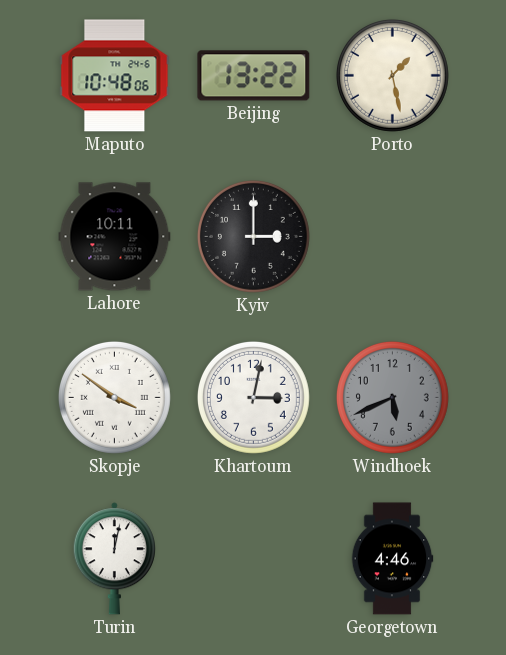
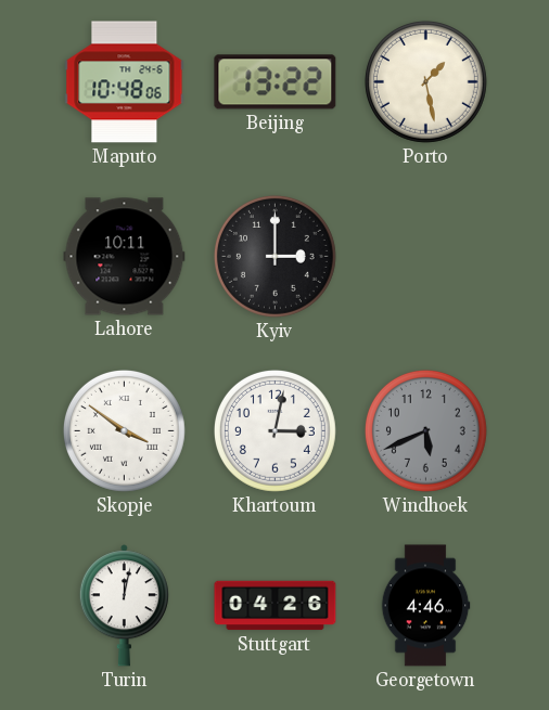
Stuttgart: none -> 04:26 (276, 606)
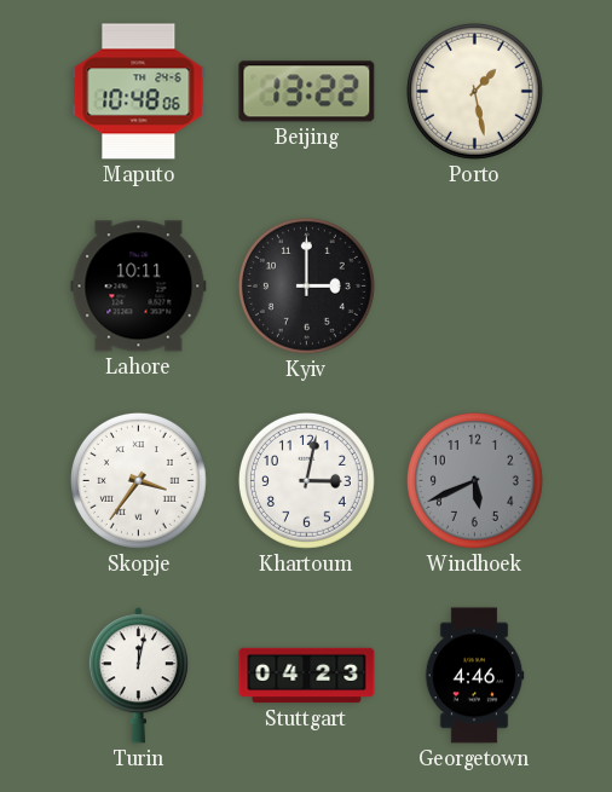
Skopje: 3:51 -> 3:36 (138, 480)
Stuttgart: 04:26 -> 04:23 (307, 676)
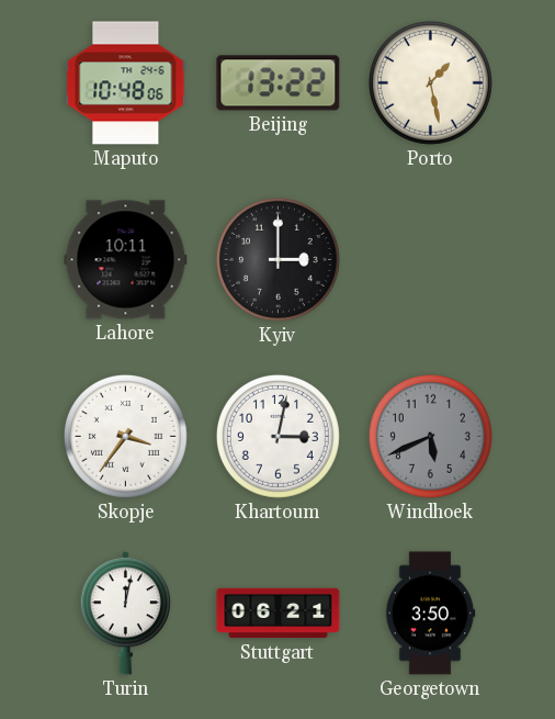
Stuttgart: 04:23 -> 06:21 (279, 614)
Georgetown: 4:46 -> 3:50 (430, 614)
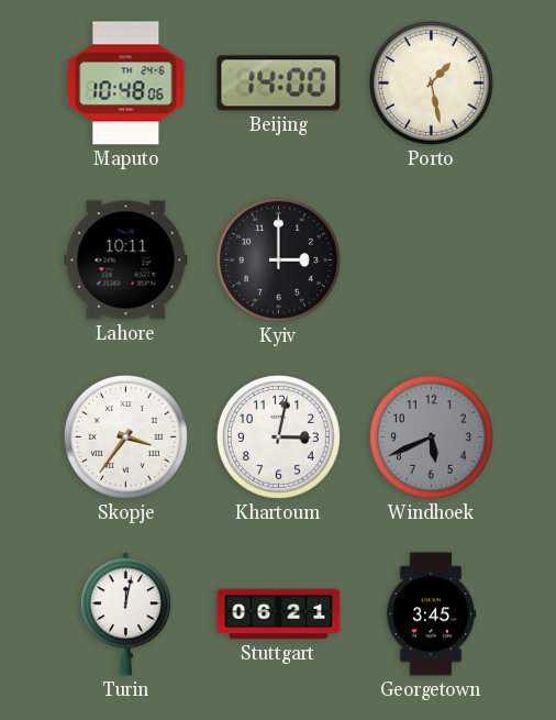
Beijing: 13:22 -> 14:00 (279, 84)
Georgetown: 3:50 -> 3:45 (431, 614)
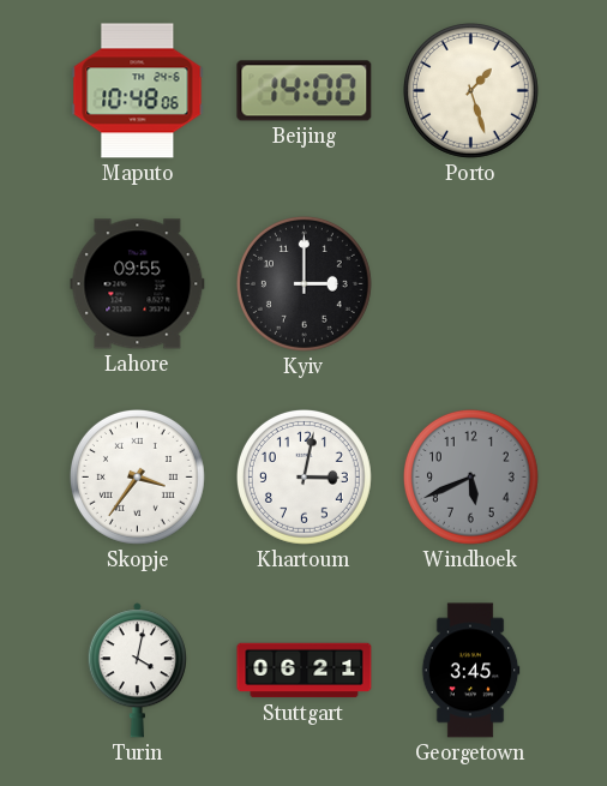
Porto: 1:28 -> 1:27 (470, 90)
Lahore: 10:11 -> 09:55 (138, 284)
Turin: 12:02 -> 4:02 (137, 671)
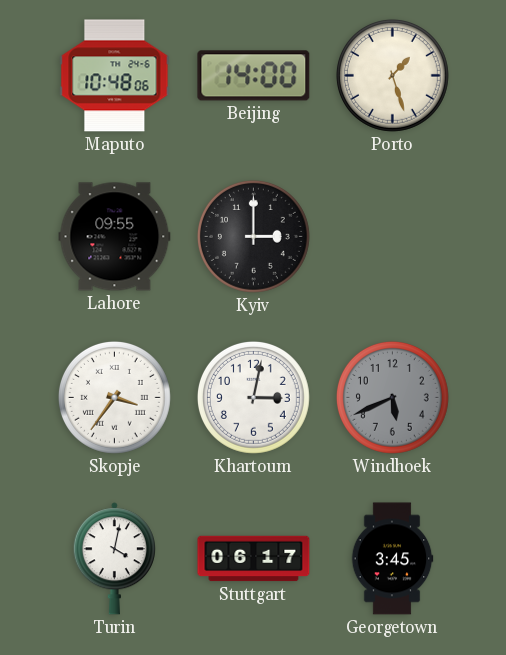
Stuttgart: 06:21 -> 06:17 (254, 559)
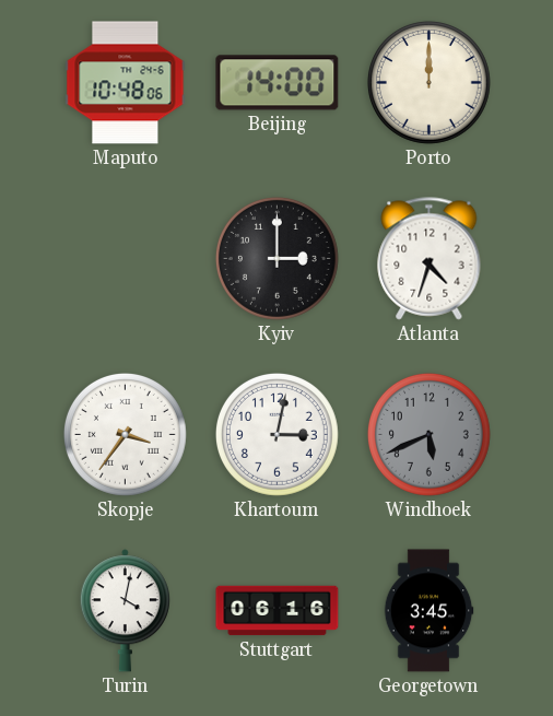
Porto: 1:27 -> 12:00 (428, 82)
Lahore: 09:55 -> none (115, 237)
Atlanta: none -> 4:33 (430, 259)
Stuttgart: 06:17 -> 06:16 (278, 611)
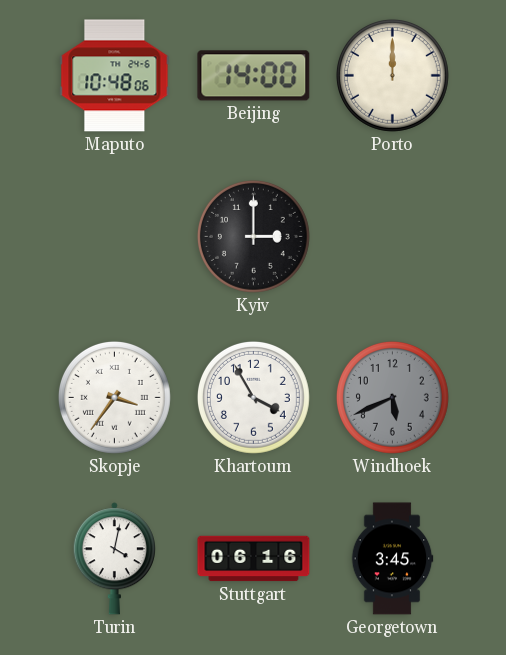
Atlanta: 4:33 -> none (430, 259)
Khartoum: 3:02 -> 3:55 (253, 397)
